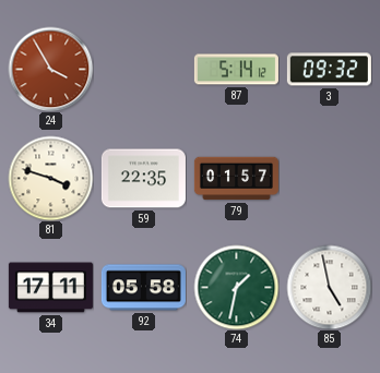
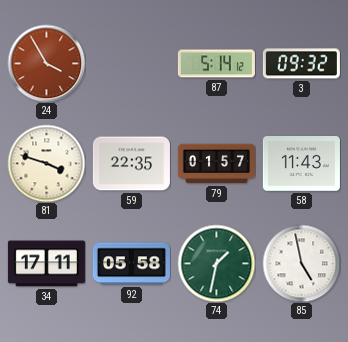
58: none -> 11:43 (301, 164)
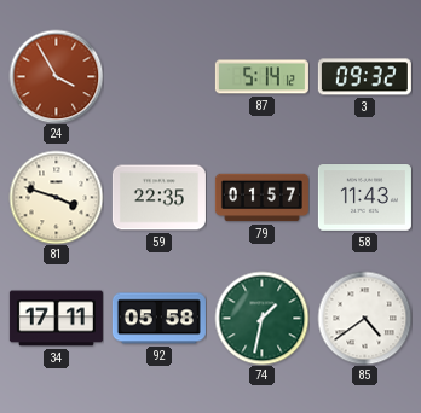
85: 4:58 -> 4:39 (364, 318)
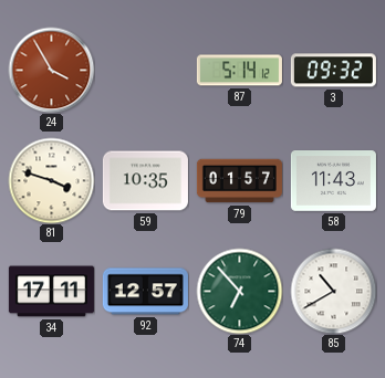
59: 22:35 -> 10:35 (145, 181)
92: 05:58 -> 12:57 (145, 292)
74: 1:32 -> 6:53 (239, 291)
85: 4:39 -> 10:40 (333, 291)
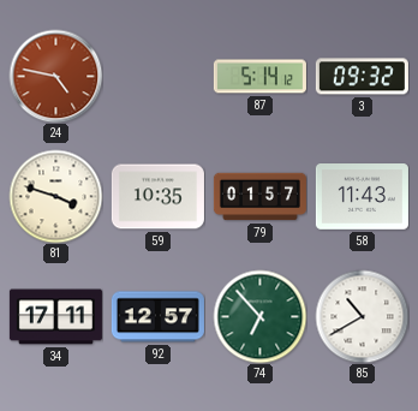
24: 3:55 -> 4:47 (55, 76)
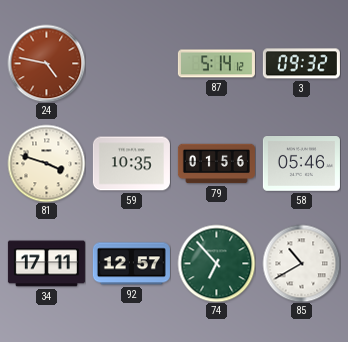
79: 01:57 -> 01:56 (216, 164)
58: 11:43 -> 05:46 (301, 164)
